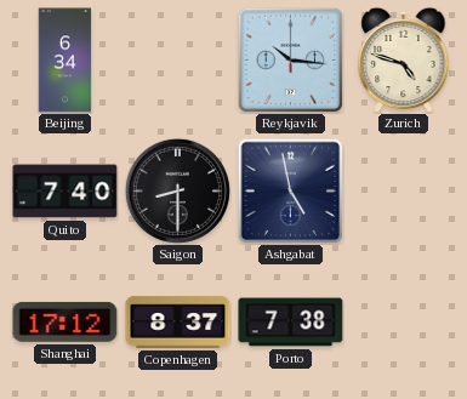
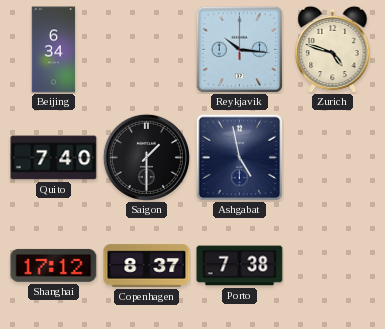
Saigon: 8:30 -> 1:30 (146, 157)
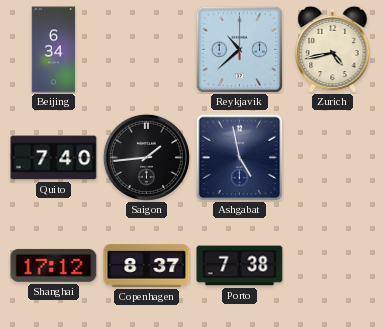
Reykjavik: 10:16 -> 10:38 (239, 49)
Zurich: 4:48 -> 4:43 (333, 49)
Saigon: 1:30 -> 1:44 (146, 157)
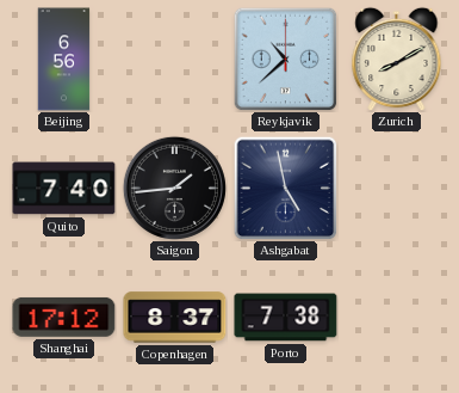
Beijing: 6:34 -> 6:56 (64, 60)
Zurich: 4:43 -> 8:10 (397, 59)
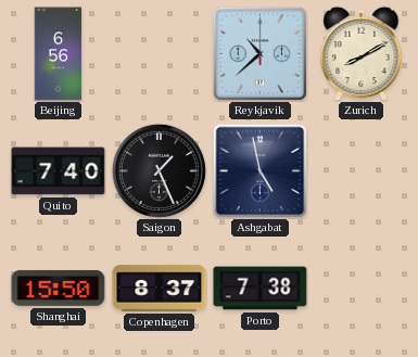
Saigon: 1:44 -> 1:26 (159, 170)
Shanghai: 17:12 -> 15:50 (59, 288)
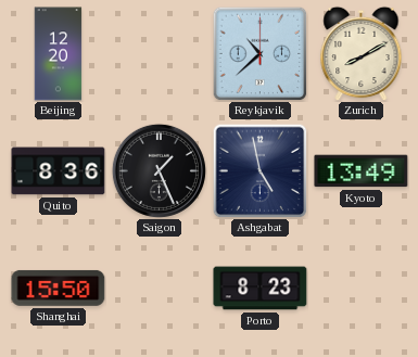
Beijing: 6:56 -> 12:20 (59, 54)
Quito: 7:40 -> 8:36 (59, 171)
Kyoto: none -> 13:49 (362, 171)
Copenhagen: 8:37 -> none (160, 289)
Porto: 7:38 -> 8:23 (261, 289)
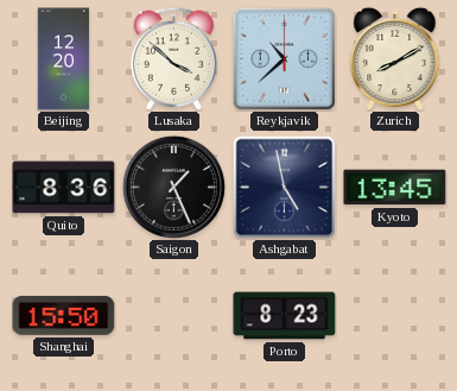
Lusaka: none -> 3:52 (173, 58)
Kyoto: 13:49 -> 13:45 (395, 188)
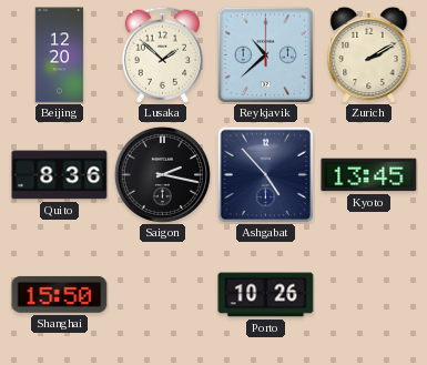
Lusaka: 3:52 -> 1:52 (162, 54)
Zurich: 8:10 -> 2:10 (369, 54)
Saigon: 1:26 -> 2:17 (162, 174)
Ashgabat: 4:58 -> 4:53 (265, 174)
Porto: 8:23 -> 10:26 (266, 295)
